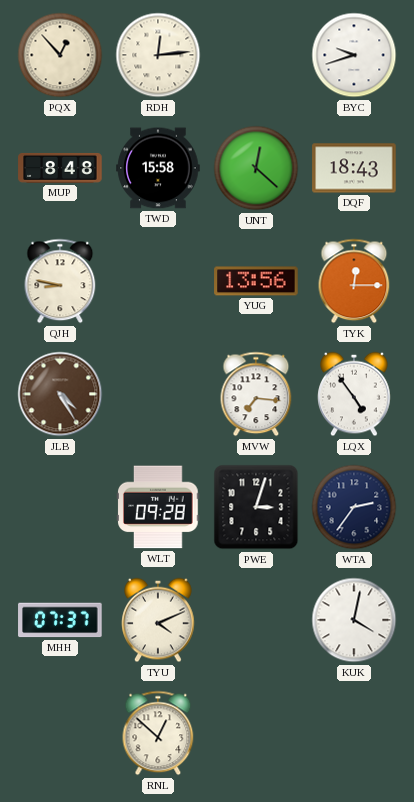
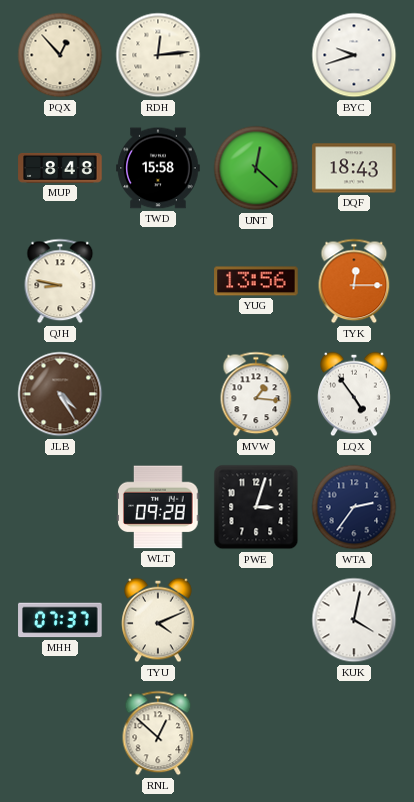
MVW: 7:16 -> 1:16 (256, 394)
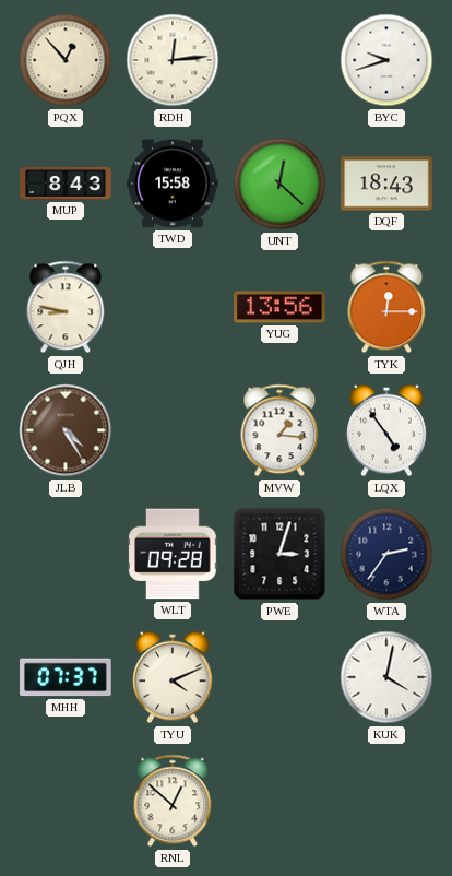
MUP: 8:48 -> 8:43 (66, 184)
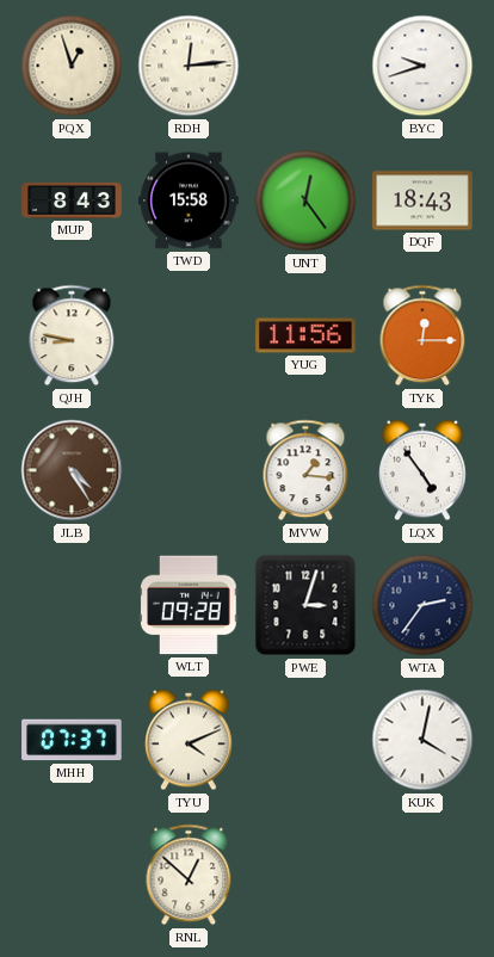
PQX: 12:53 -> 12:57 (72, 66)
UNT: 12:22 -> 12:24 (305, 200)
YUG: 13:56 -> 11:56 (305, 335)
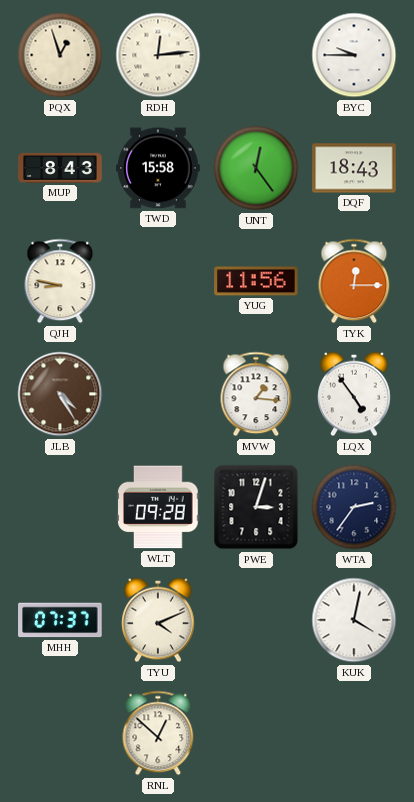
BYC: 9:42 -> 9:45 (354, 55)
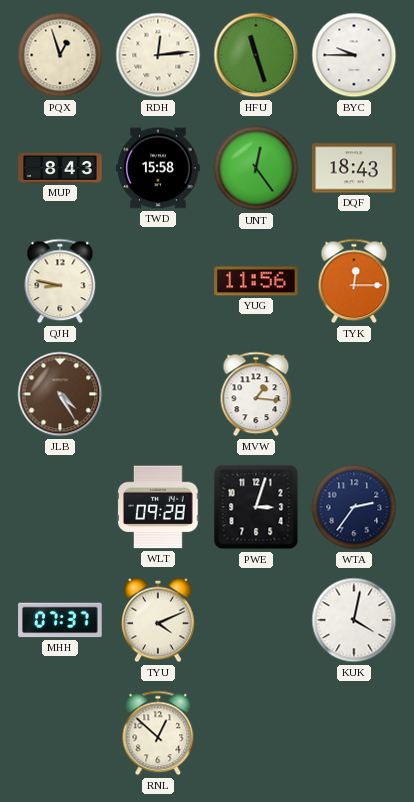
HFU: none -> 11:27 (256, 55)
LQX: 4:54 -> none (354, 394)
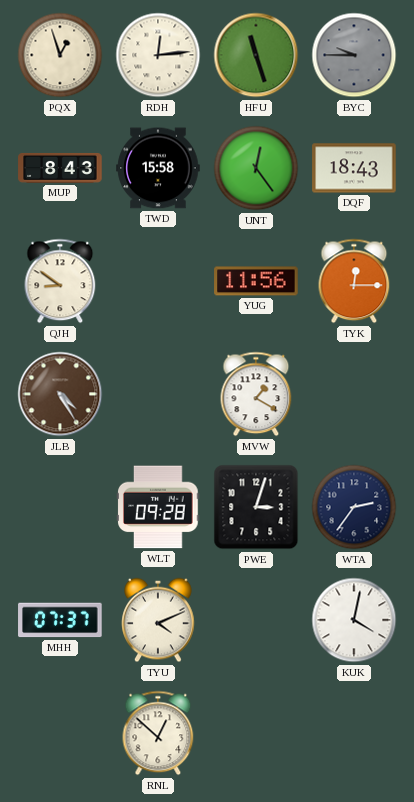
BYC dial: white -> grey (354, 55)
QJH: 8:47 -> 8:51 (60, 281)
MVW: 1:16 -> 1:20 (256, 394)
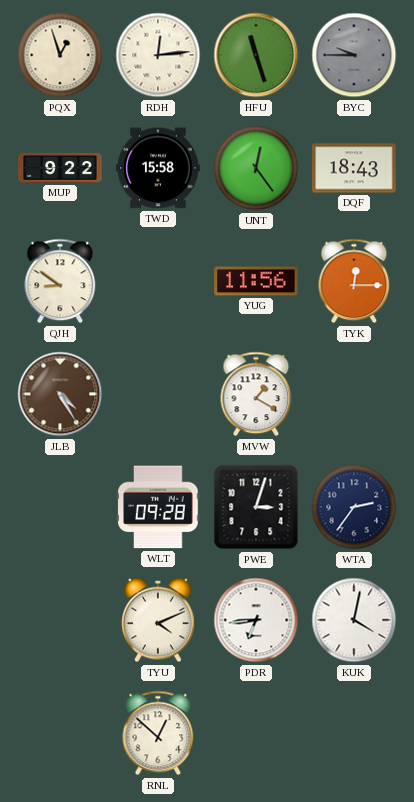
MUP: 8:43 -> 9:22 (60, 168)
MHH: 07:37 -> none (60, 620)
PDR: none -> 6:44 (256, 620)
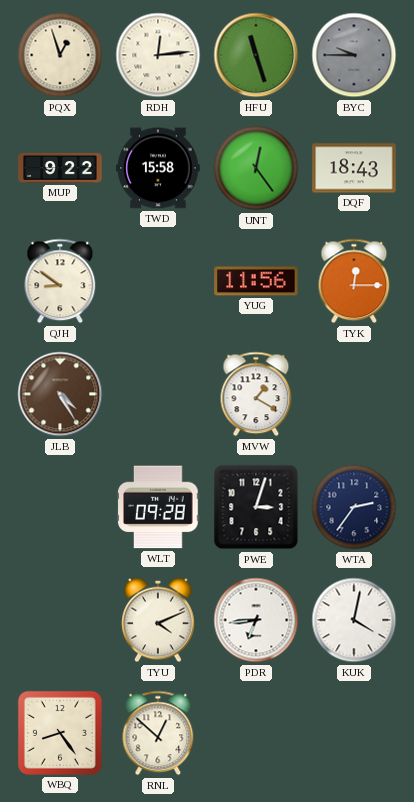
WBQ: none -> 8:24 (60, 733)
